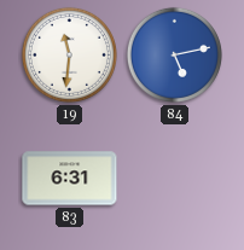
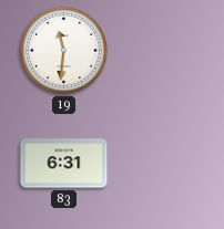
84: 5:13 -> none (174, 54)
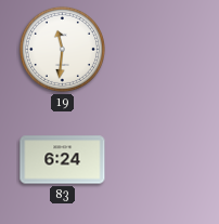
83: 6:31 -> 6:24 (63, 160)
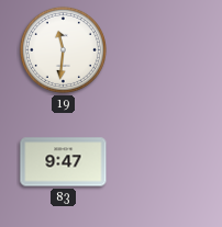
83: 6:24 -> 9:47 (64, 162)
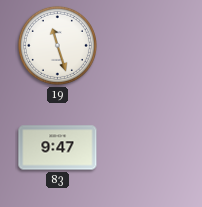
19: 11:31 -> 11:27 (57, 45)
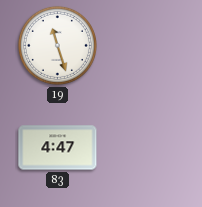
83: 9:47 -> 4:47 (58, 148)
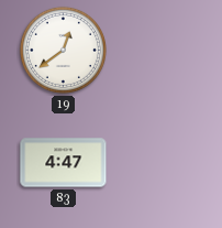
19: 11:27 -> 12:39 (63, 50)
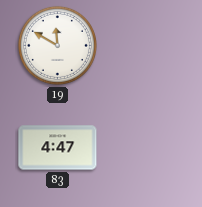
19: 12:39 -> 11:50 (57, 45)
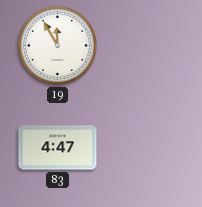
19: 11:50 -> 11:55 (57, 45)
